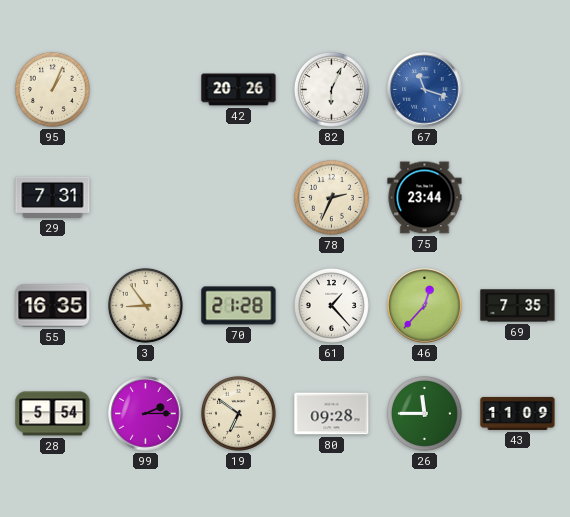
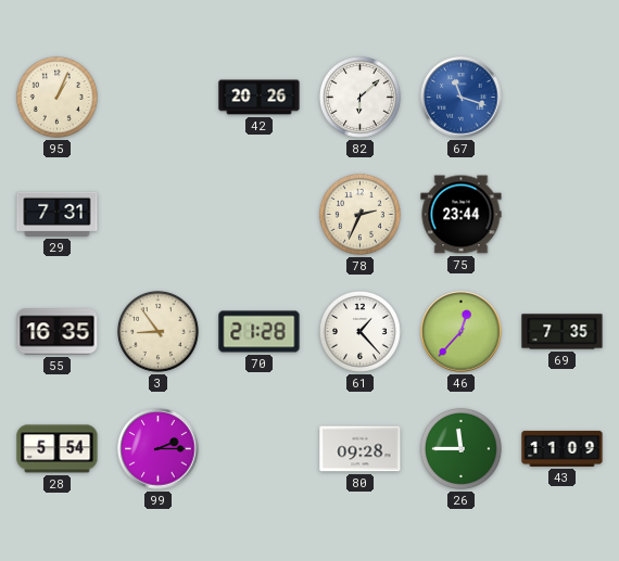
82: 6:04 -> 6:08 (359, 97)
19: 6:51 -> none (238, 413)
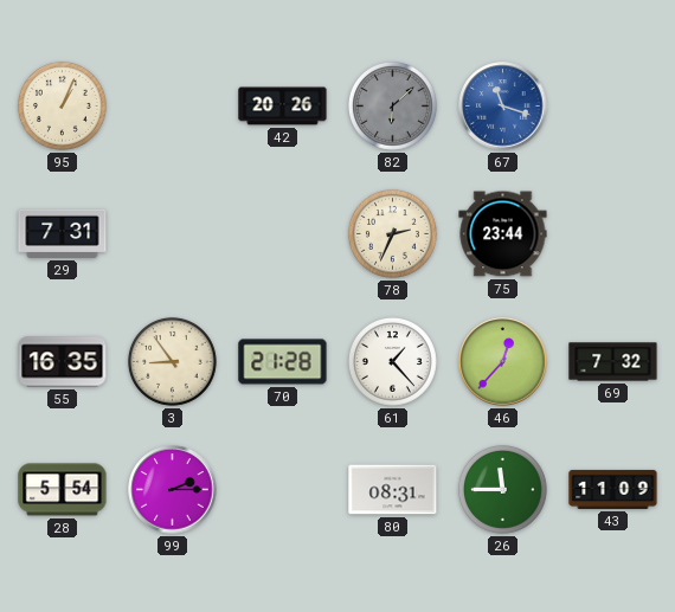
82 dial: white -> grey (392, 105)
69: 7:35 -> 7:32 (613, 362)
80: 09:28 -> 08:31 (393, 490)
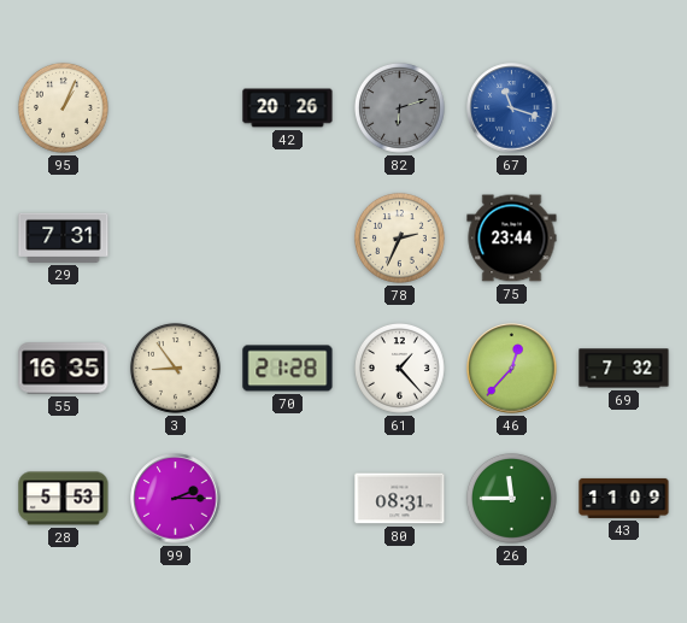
82: 6:08 -> 6:12 (399, 107)
28: 5:54 -> 5:53 (64, 499)
